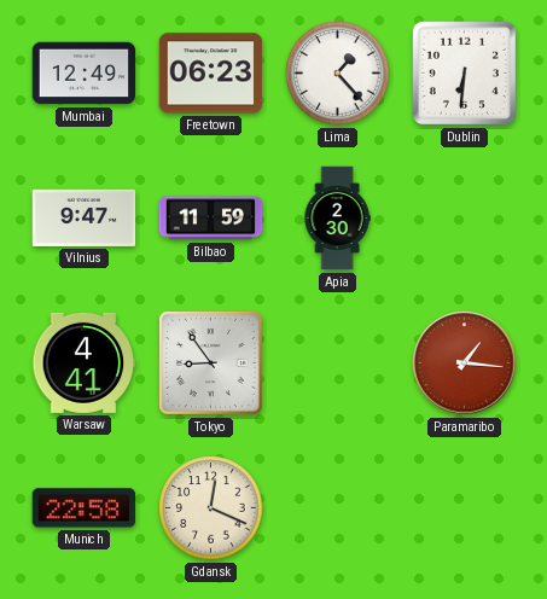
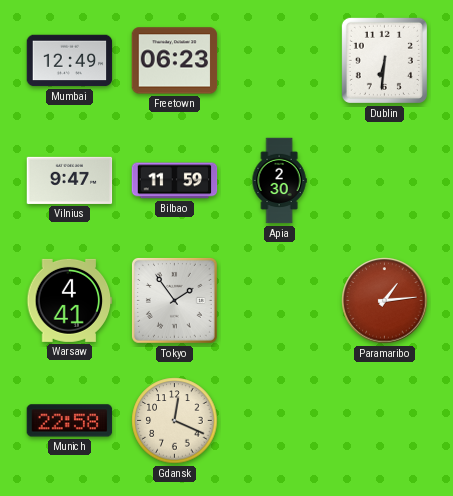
Lima: 1:23 -> none (338, 74)
Tokyo: 8:54 -> 1:54 (174, 300)
Paramaribo: 1:16 -> 1:14 (385, 301)
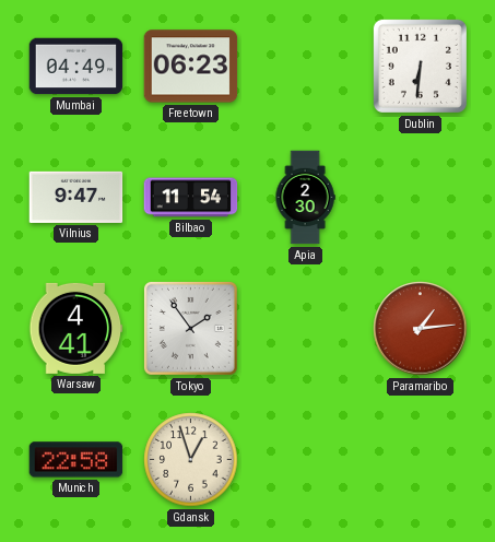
Mumbai: 12:49 -> 04:49 (76, 67)
Bilbao: 11:59 -> 11:54 (191, 198)
Gdansk: 12:19 -> 12:57 (191, 460)
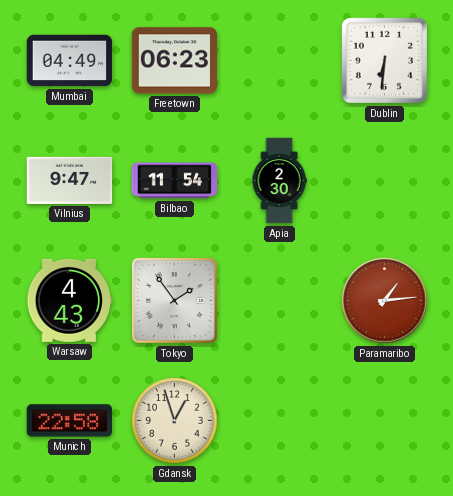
Warsaw: 4:41 -> 4:43 (70, 300)
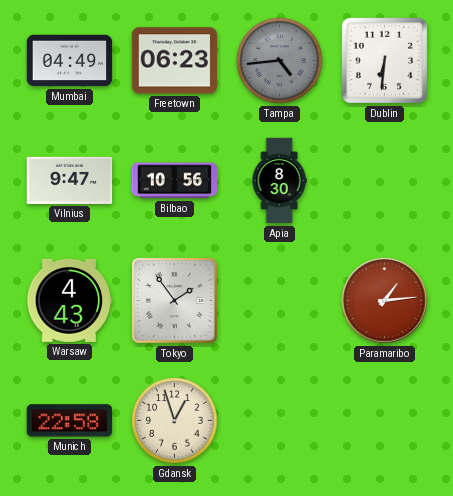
Tampa: none -> 4:44 (280, 61)
Bilbao: 11:54 -> 10:56 (175, 181)
Apia: 2:30 -> 8:30 (279, 181)
